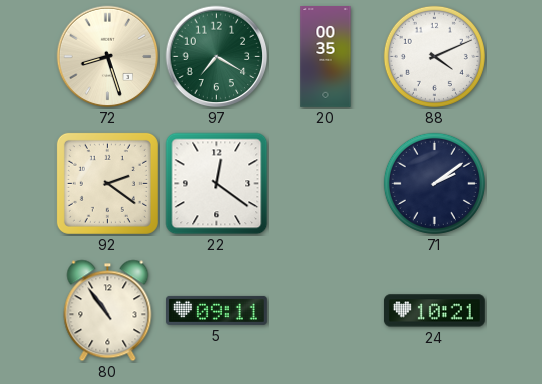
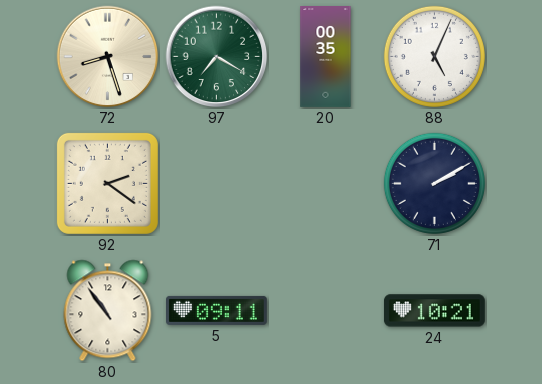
88: 4:11 -> 5:04 (434, 56)
22: 12:21 -> none (217, 184)
71: 2:09 -> 2:10 (434, 183)
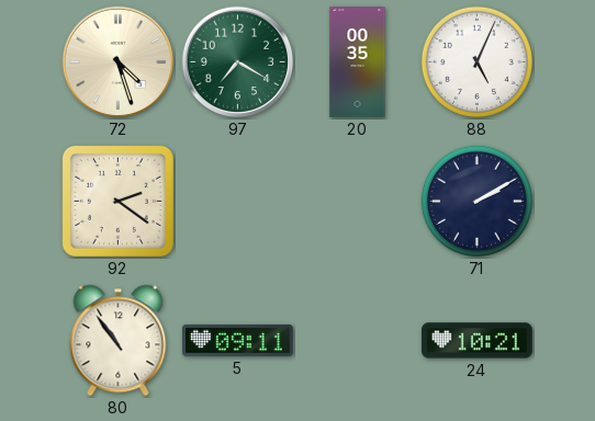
72: 8:27 -> 4:27 (119, 62)
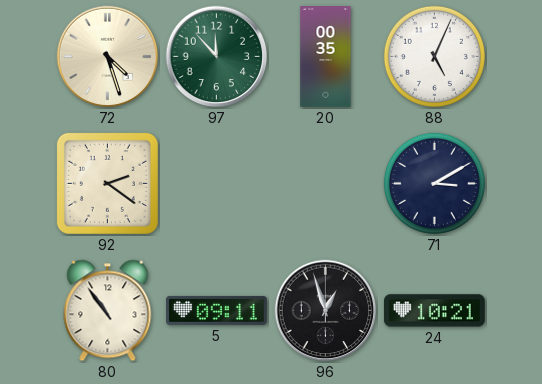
97: 7:20 -> 11:53 (217, 57)
71: 2:10 -> 3:10 (434, 183)
96: none -> 12:57 (326, 311)
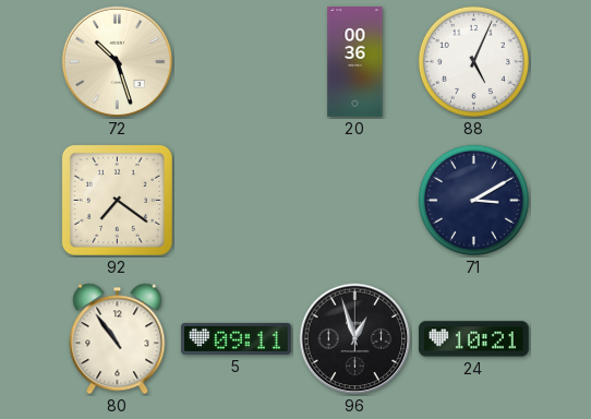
72: 4:27 -> 10:27 (118, 62)
97: 11:53 -> none (217, 57)
20: 00:35 -> 00:36 (355, 62)
92: 2:21 -> 7:21 (117, 200)
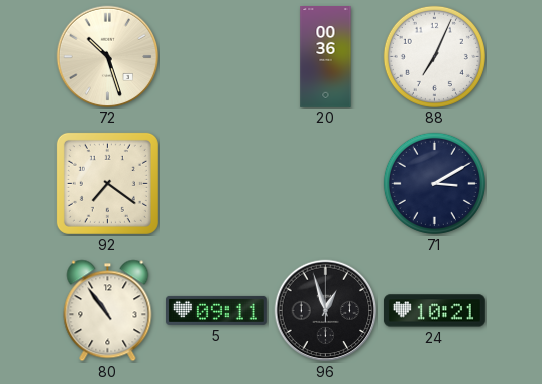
88: 5:04 -> 7:04 (434, 56)
